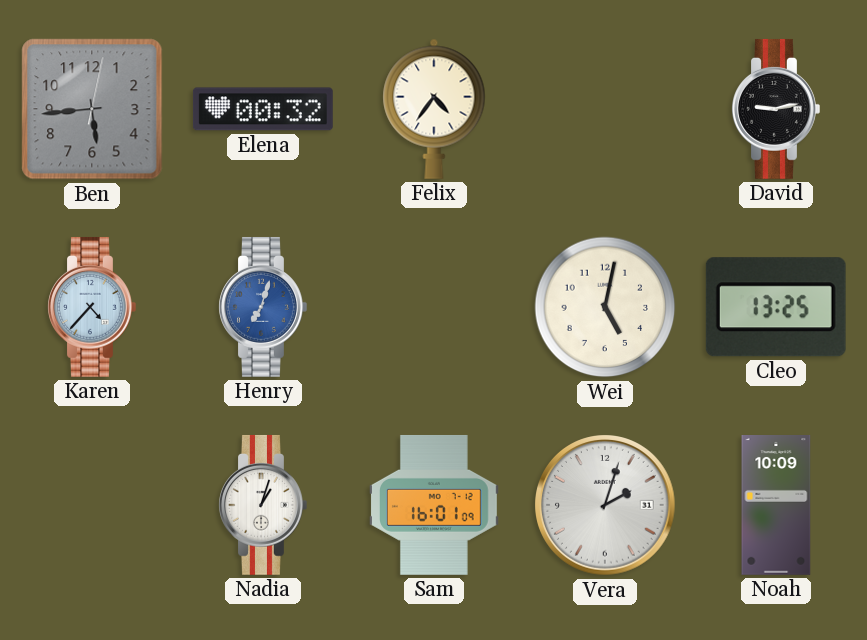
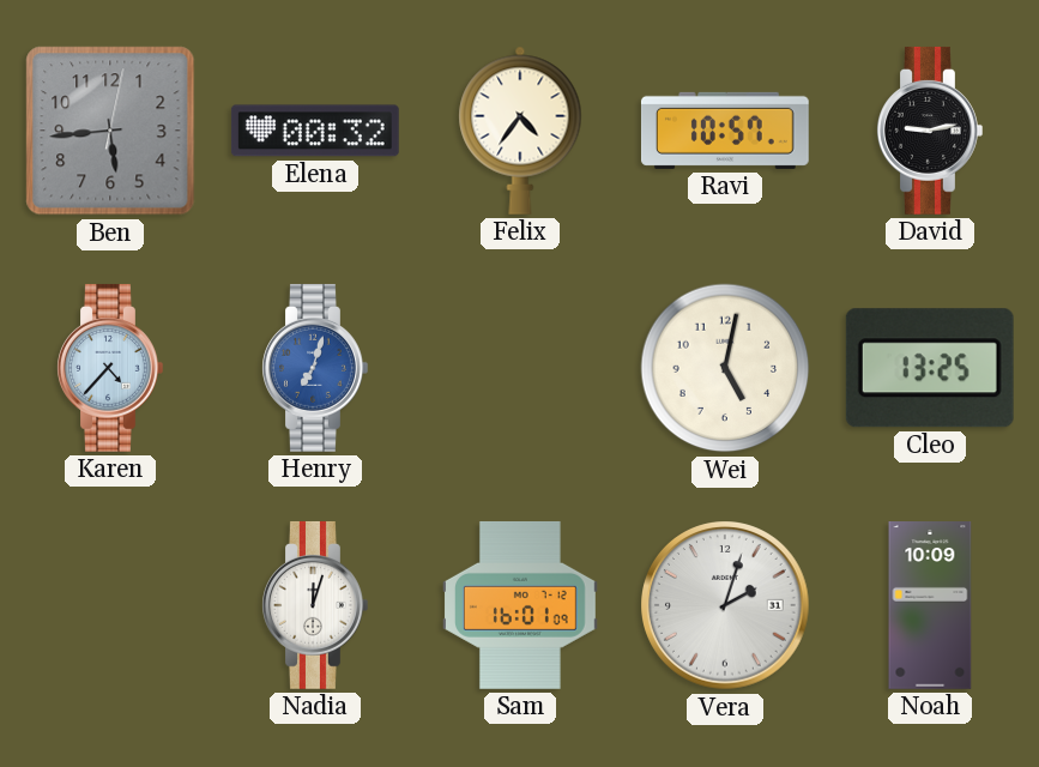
Ravi: none -> 10:57 (725, 131)
Nadia: 1:03 -> 12:03 (315, 605)
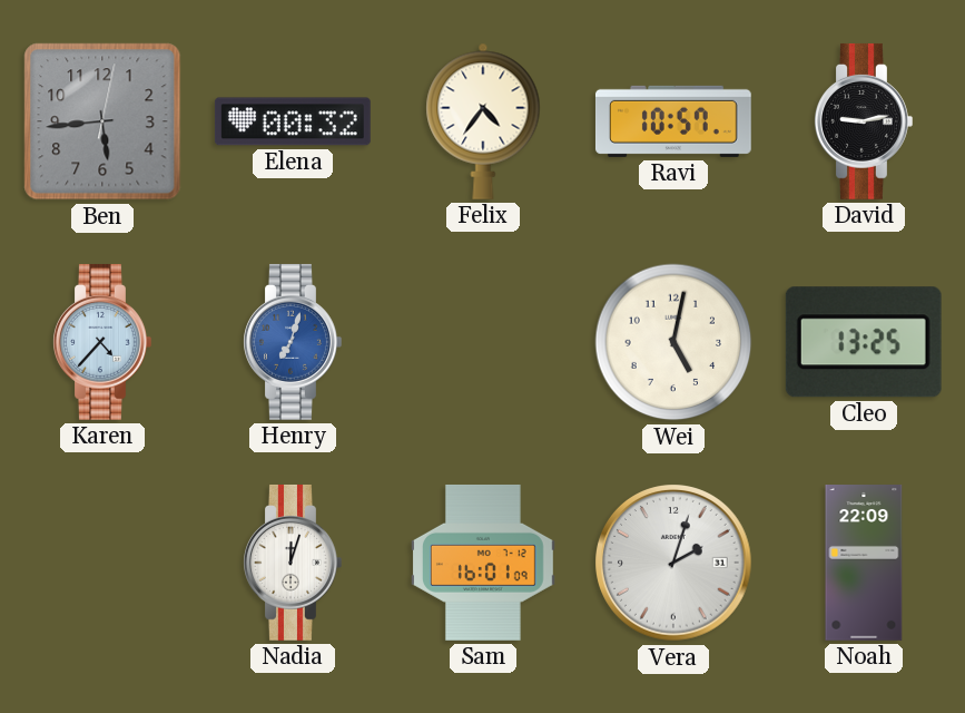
Noah: 10:09 -> 22:09 (864, 564)
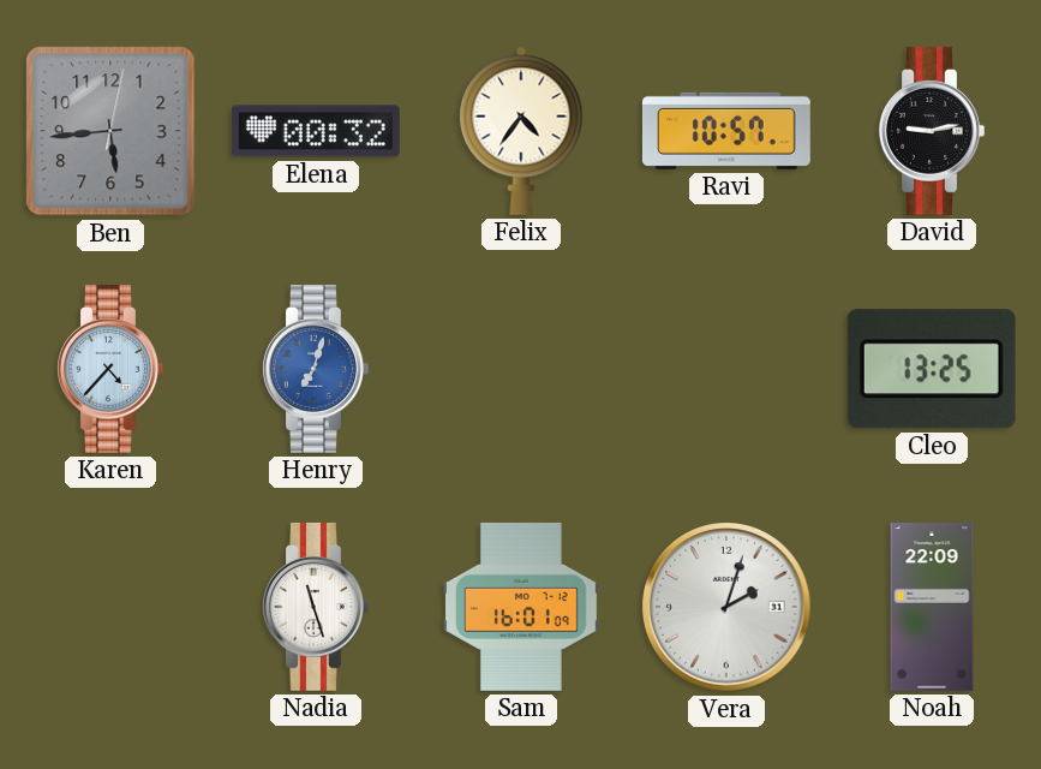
Wei: 5:02 -> none (673, 342)
Nadia: 12:03 -> 11:27 (316, 607)
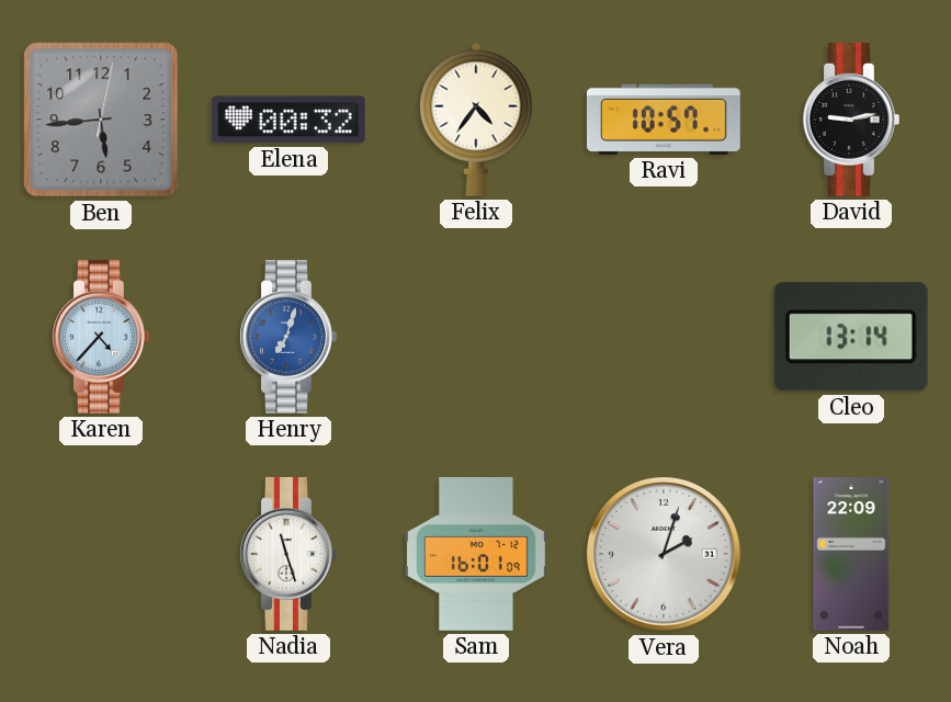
Cleo: 13:25 -> 13:14 (851, 337)
